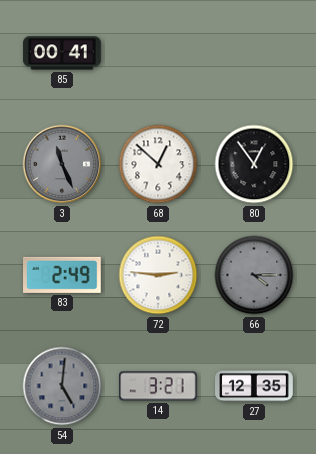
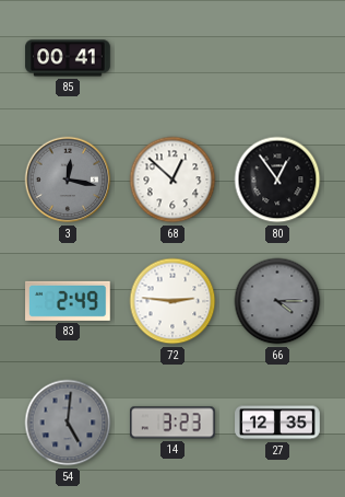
3: 11:26 -> 12:17 (68, 180)
14: 3:21 -> 3:23 (174, 423)
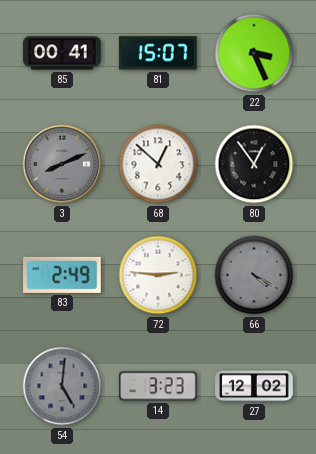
81: none -> 15:07 (158, 53)
22: none -> 3:26 (254, 53)
3: 12:17 -> 8:11 (62, 164)
66: 4:15 -> 4:20 (254, 275)
27: 12:35 -> 12:02 (254, 386)
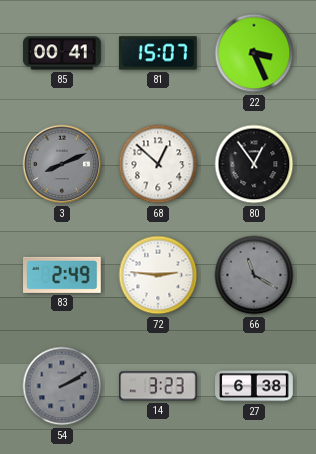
66: 4:20 -> 11:20 (254, 275)
54: 5:01 -> 2:10 (62, 386)
27: 12:02 -> 6:38 (254, 386)
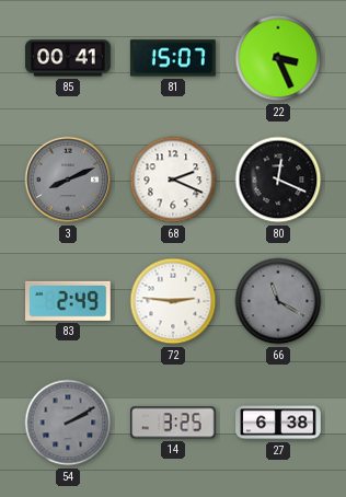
68: 12:52 -> 2:19 (173, 180)
80: 12:54 -> 12:19 (278, 180)
14: 3:23 -> 3:25 (174, 423)
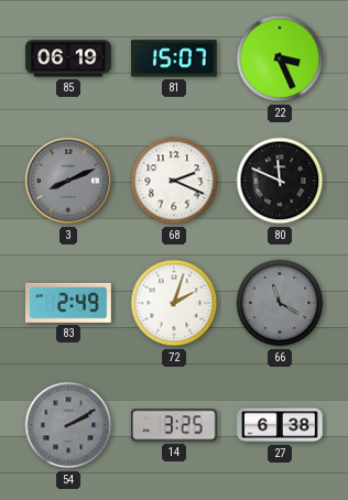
85: 00:41 -> 06:19 (68, 58)
80: 12:19 -> 11:49 (280, 181)
72: 2:46 -> 2:03 (174, 303)
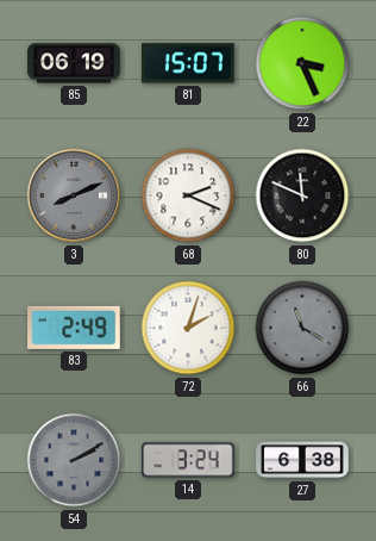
14: 3:25 -> 3:24 (189, 460)
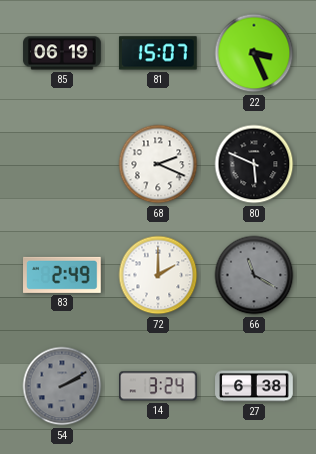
3: 8:11 -> none (74, 195)
80: 11:49 -> 5:49 (254, 164)
72: 2:03 -> 2:00 (158, 275)
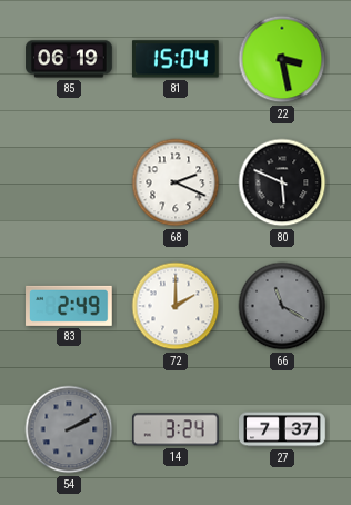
81: 15:07 -> 15:04 (175, 59)
22: 3:26 -> 3:28 (282, 59)
27: 6:38 -> 7:37 (282, 429)
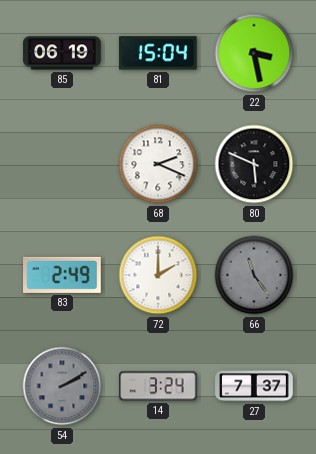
66: 11:20 -> 11:24 (254, 275)
